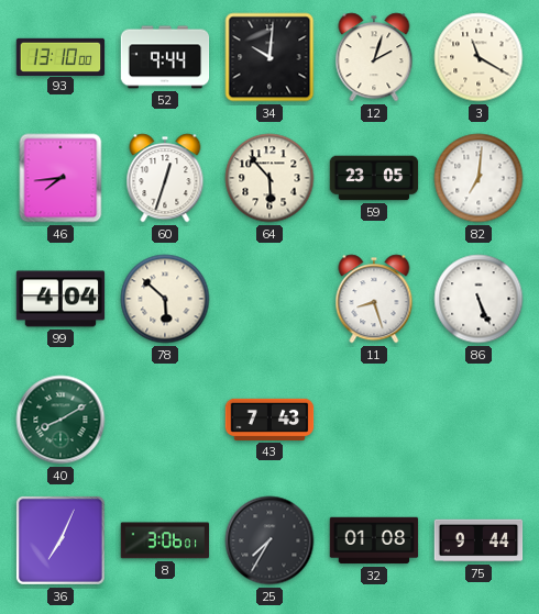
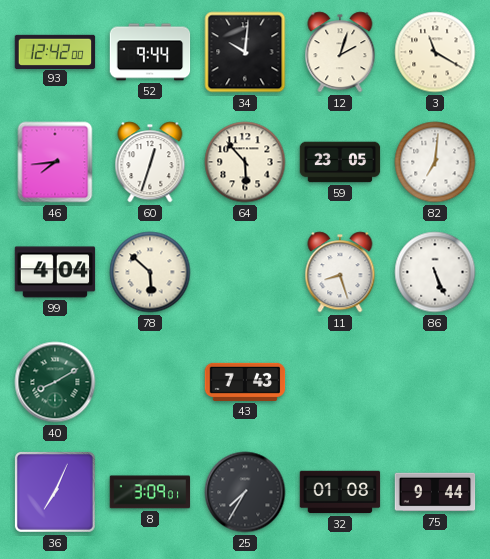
93: 13:10 -> 12:42 (55, 51)
8: 3:06 -> 3:09 (150, 492)
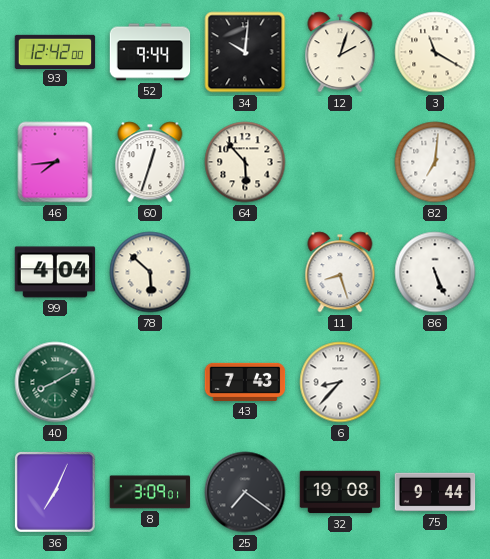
59: 23:05 -> none (340, 162)
6: none -> 8:37 (340, 382)
25: 7:35 -> 7:21 (245, 492)
32: 01:08 -> 19:08 (340, 492)
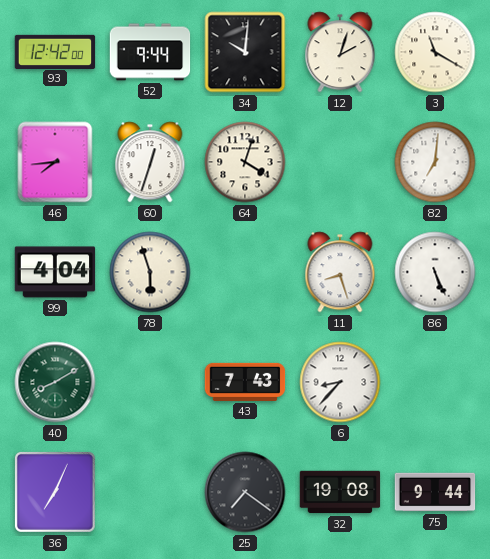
64: 5:53 -> 4:03 (245, 162)
78: 5:52 -> 5:57 (150, 272)
8: 3:09 -> none (150, 492)
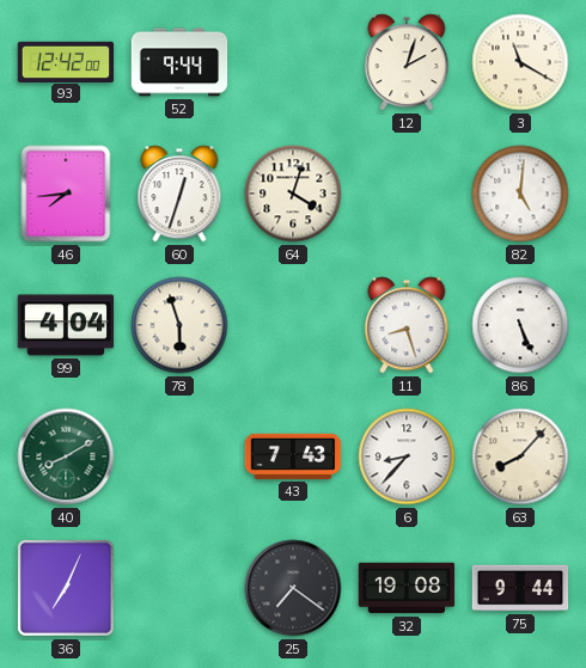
34: 10:01 -> none (245, 52)
82: 7:01 -> 5:01 (520, 194)
63: none -> 8:07 (520, 456)
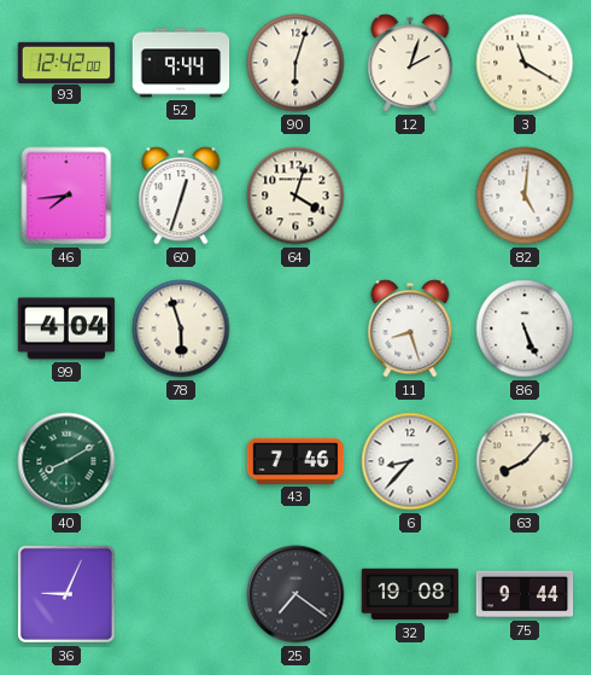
90: none -> 6:03 (295, 63)
43: 7:43 -> 7:46 (295, 461)
36: 7:04 -> 9:04 (66, 594)
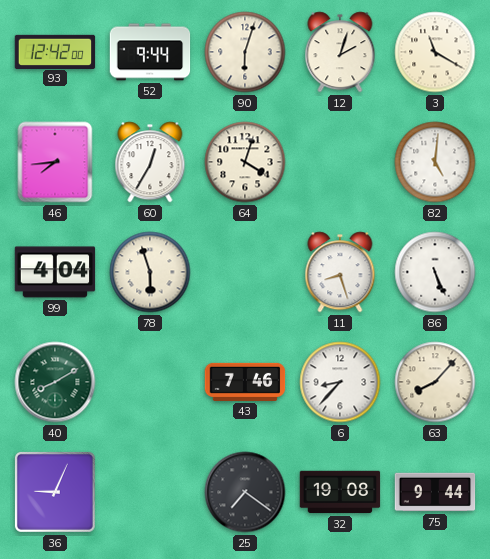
60: 12:33 -> 12:35 (150, 162)
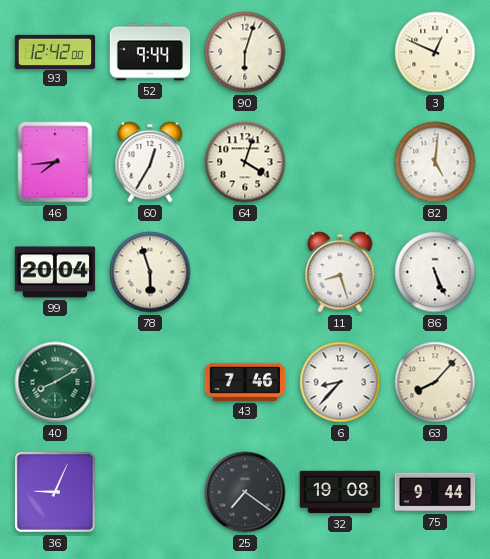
12: 2:03 -> none (340, 52)
3: 11:20 -> 12:49 (435, 52)
99: 4:04 -> 20:04 (55, 272)
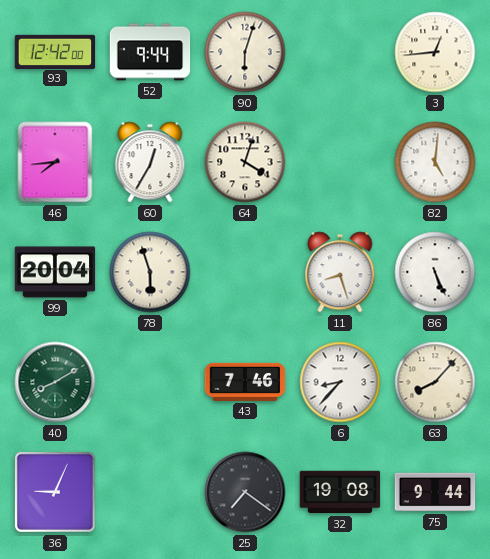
3: 12:49 -> 12:44 (435, 52)
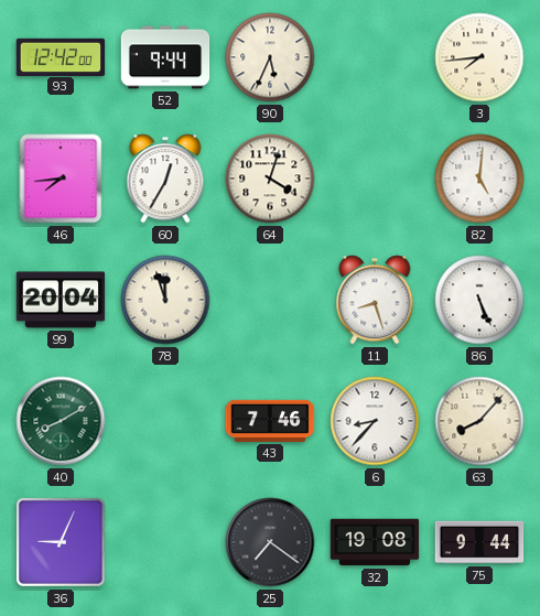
90: 6:03 -> 5:34 (270, 57)
3: 12:44 -> 7:44 (479, 57)
78: 5:57 -> 11:57 (165, 300)
